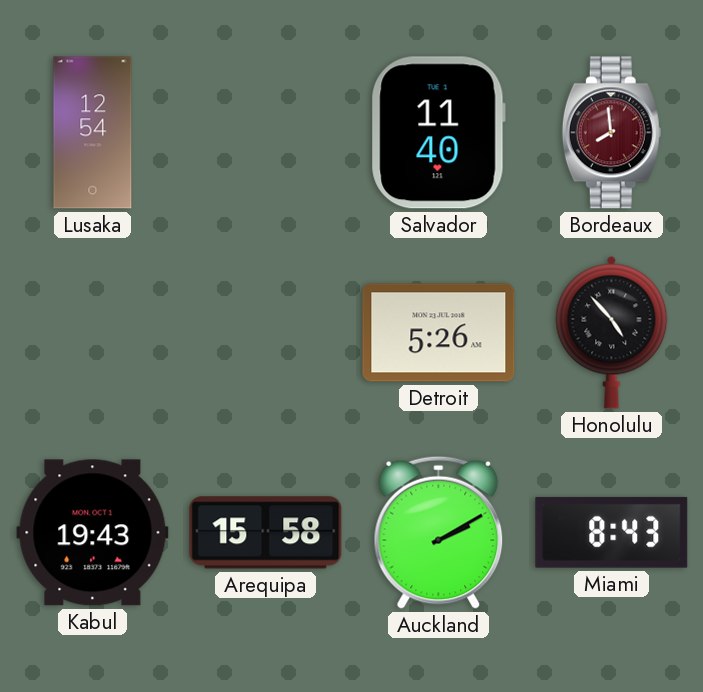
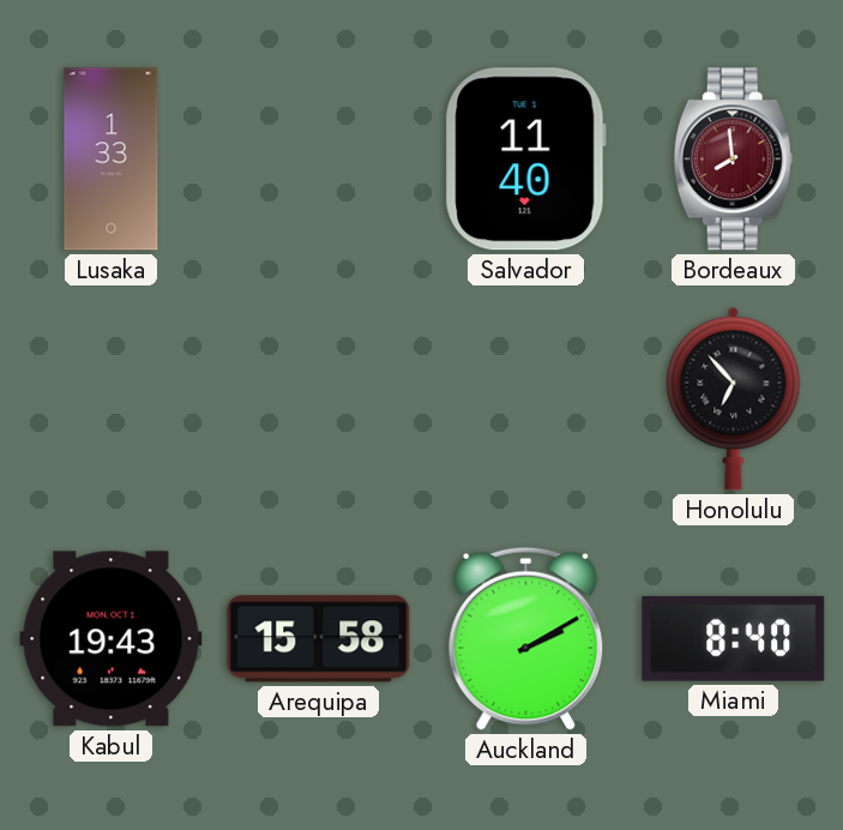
Lusaka: 12:54 -> 1:33 (112, 160)
Detroit: 5:26 -> none (439, 333)
Honolulu: 4:53 -> 6:53 (734, 398)
Miami: 8:43 -> 8:40 (734, 638)
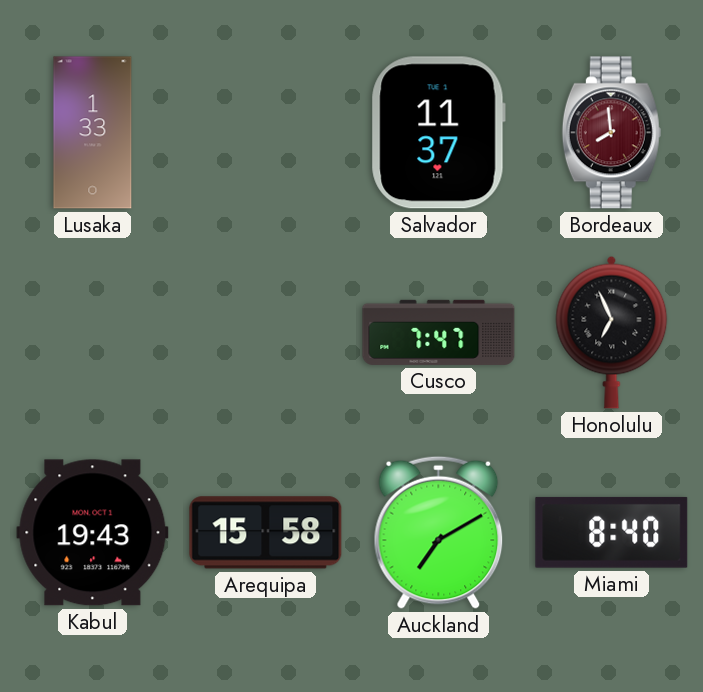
Salvador: 11:40 -> 11:37 (438, 133)
Cusco: none -> 7:47 (439, 332)
Honolulu: 6:53 -> 6:56 (612, 332)
Auckland: 2:10 -> 7:10 (439, 532)
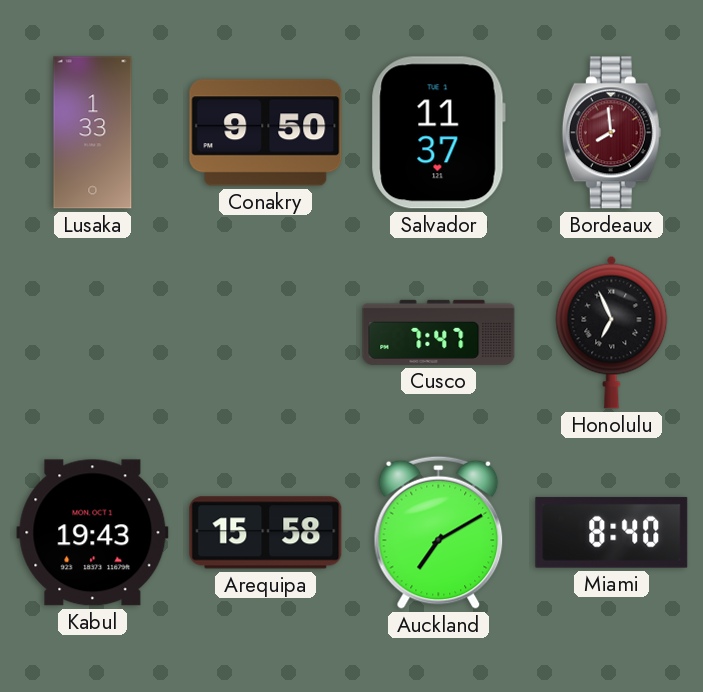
Conakry: none -> 9:50 (266, 133)
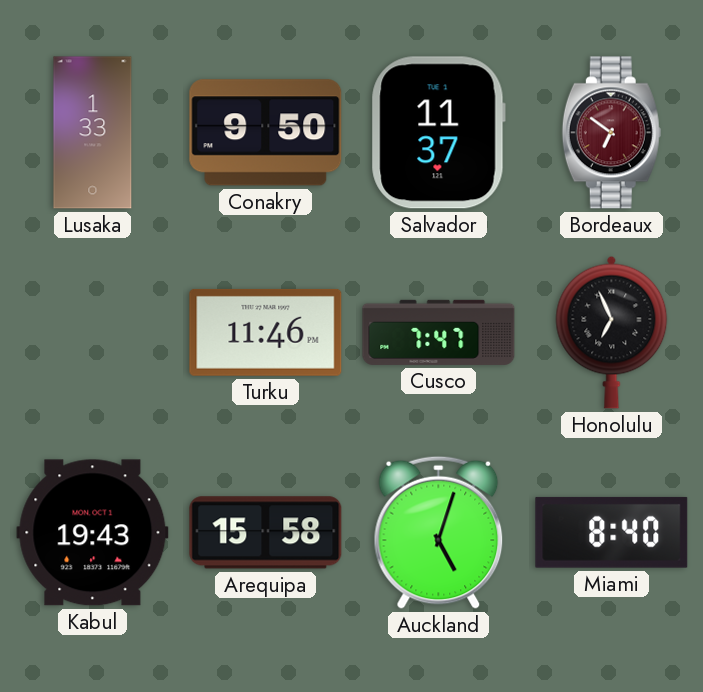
Bordeaux: 7:59 -> 6:51 (611, 133)
Turku: none -> 11:46 (266, 332)
Auckland: 7:10 -> 5:03 (439, 532)
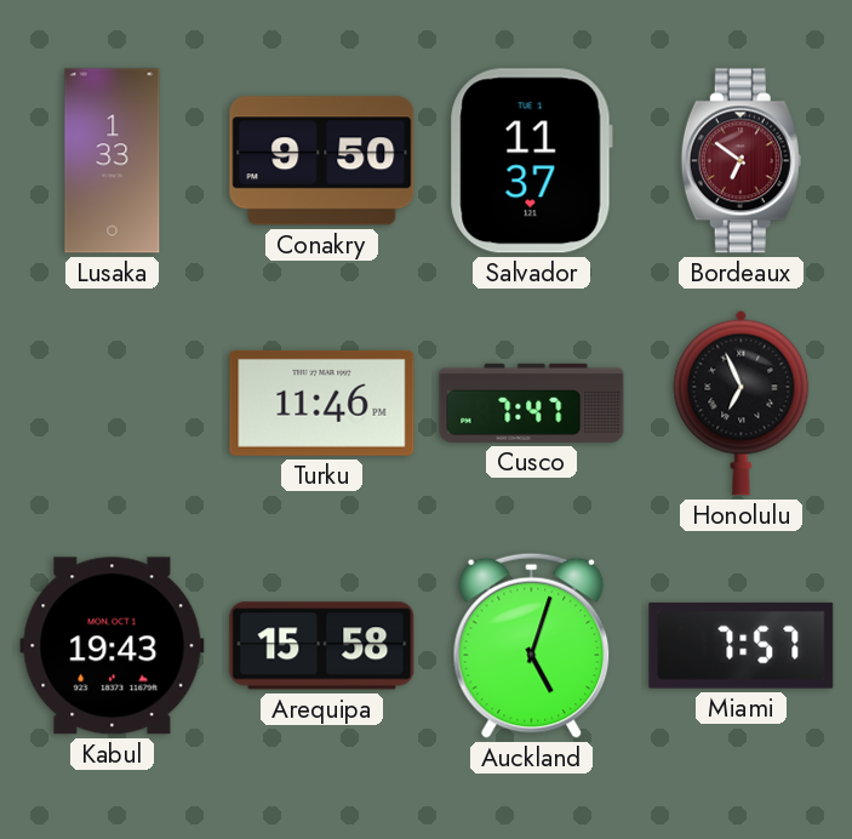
Miami: 8:40 -> 7:57 (742, 645)
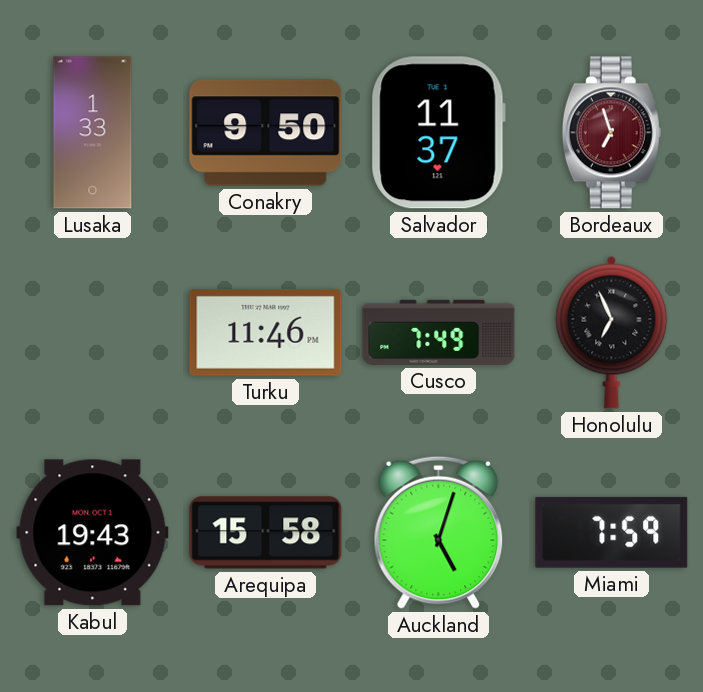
Bordeaux: 6:51 -> 6:57 (611, 133)
Cusco: 7:47 -> 7:49 (439, 332)
Miami: 7:57 -> 7:59 (612, 532)
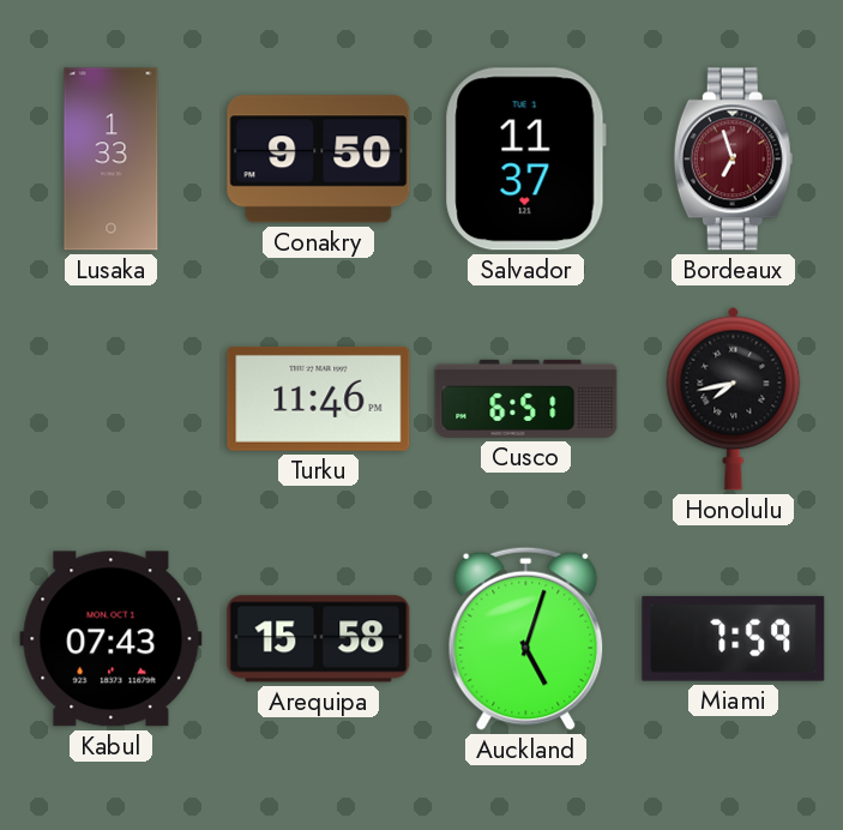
Cusco: 7:49 -> 6:51 (526, 398)
Honolulu: 6:56 -> 7:43 (734, 398)
Kabul: 19:43 -> 07:43 (112, 639)
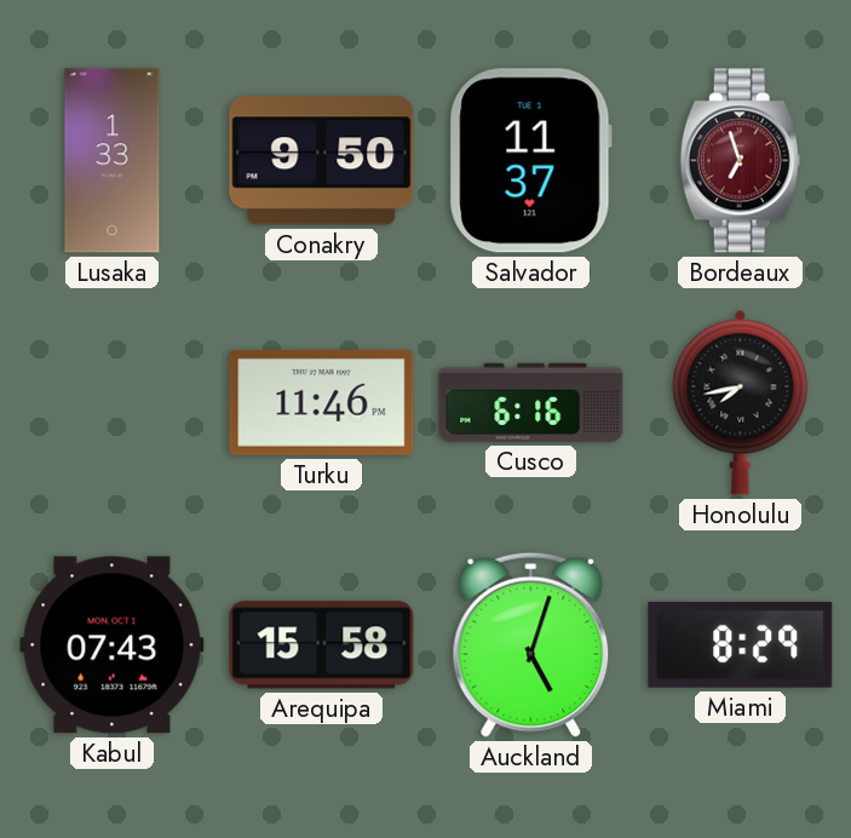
Cusco: 6:51 -> 6:16 (531, 402)
Miami: 7:59 -> 8:29 (741, 644)
